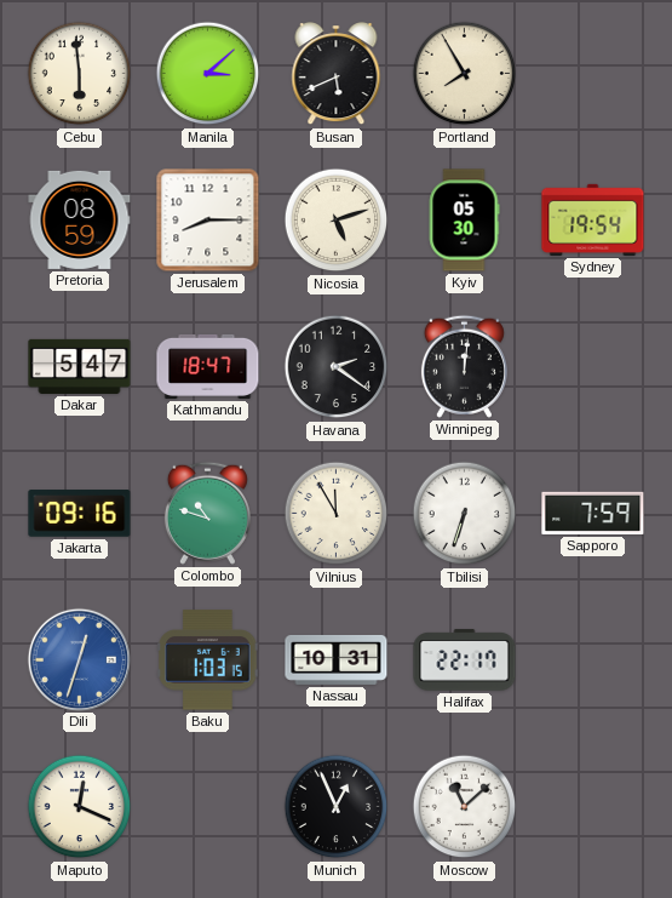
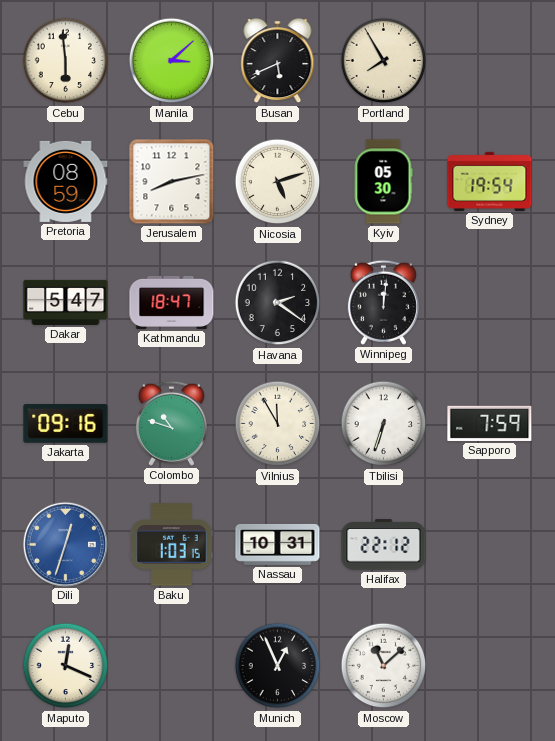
Jerusalem: 8:15 -> 8:13 (172, 182)
Halifax: 22:17 -> 22:12 (384, 545)
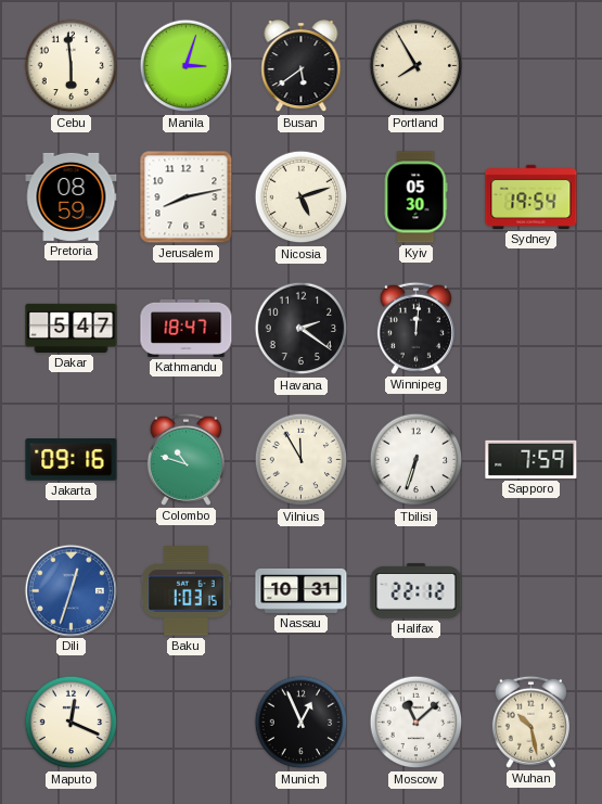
Manila: 3:08 -> 3:03 (187, 66)
Busan: 5:41 -> 5:39 (302, 66)
Wuhan: none -> 10:28 (530, 722)
